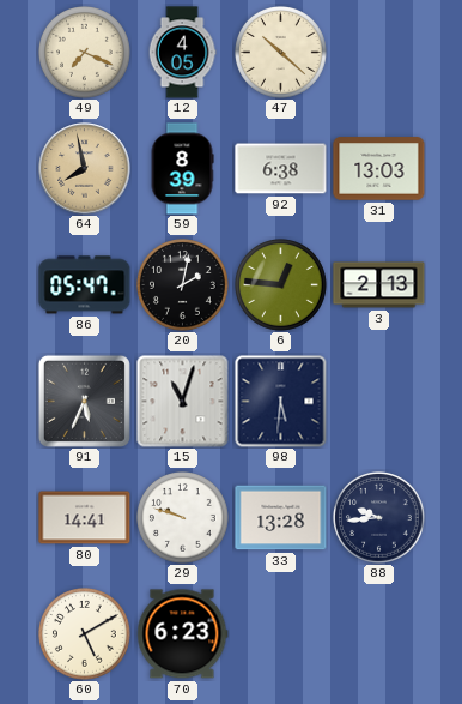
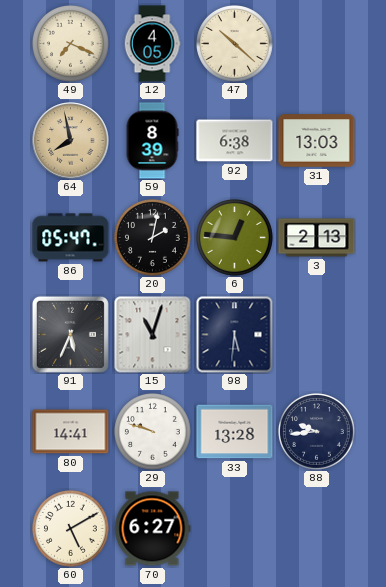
70: 6:23 -> 6:27 (152, 529)
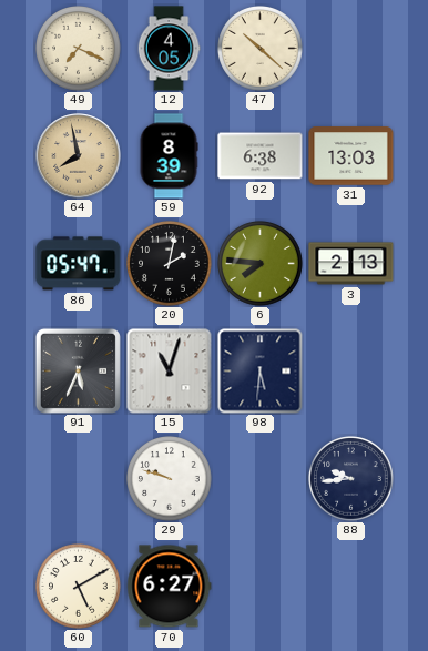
6: 12:46 -> 7:46 (261, 264)
80: 14:41 -> none (71, 432)
33: 13:28 -> none (235, 432)
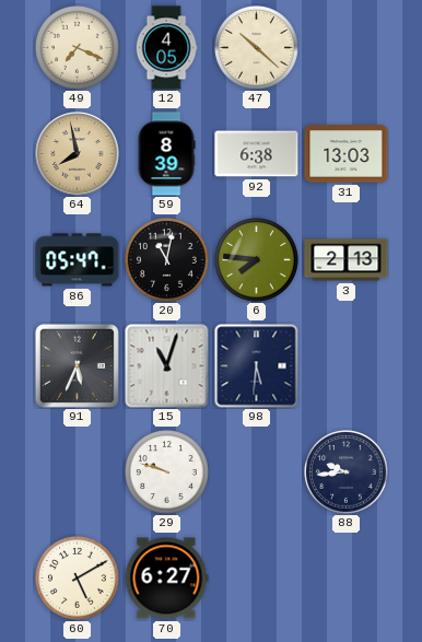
20: 2:02 -> 11:02 (167, 260)
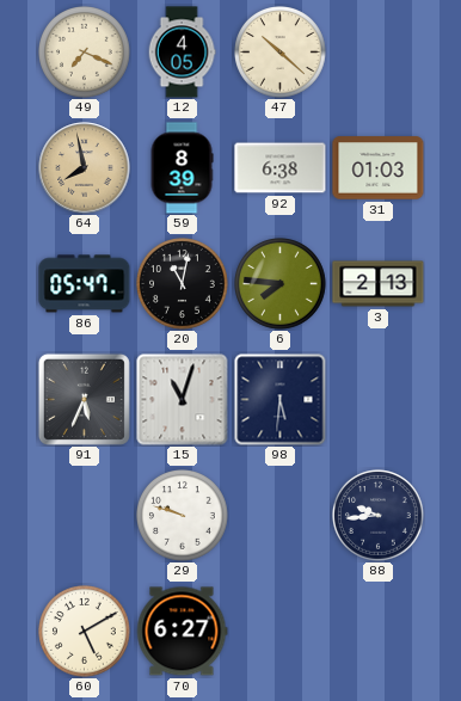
31: 13:03 -> 01:03 (379, 168)
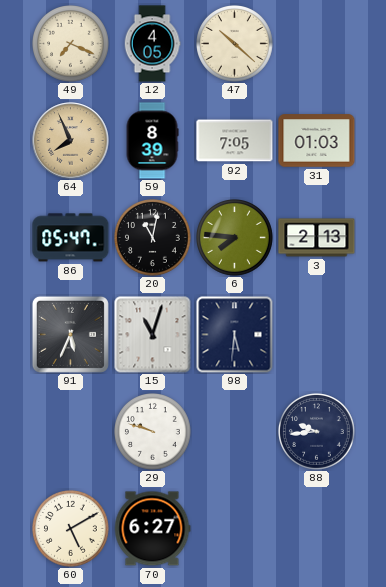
64: 7:58 -> 7:56 (71, 141)
92: 6:38 -> 7:05 (235, 141)
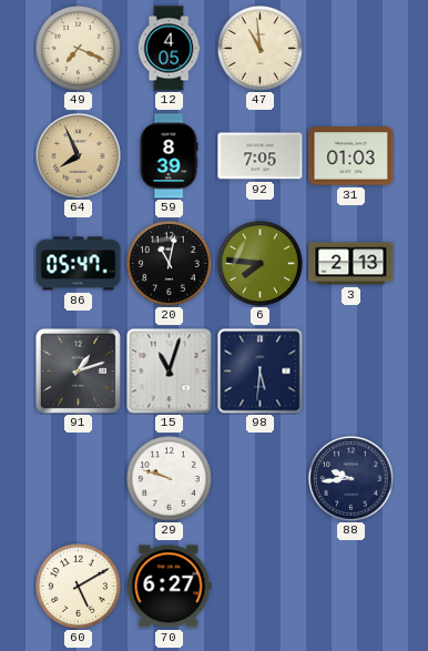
47: 10:22 -> 10:59 (261, 49)
91: 5:34 -> 1:12 (78, 370)
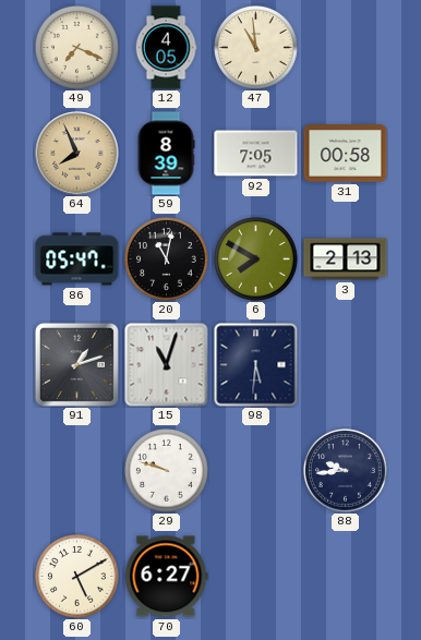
31: 01:03 -> 00:58 (346, 154)
6: 7:46 -> 7:50 (256, 259)
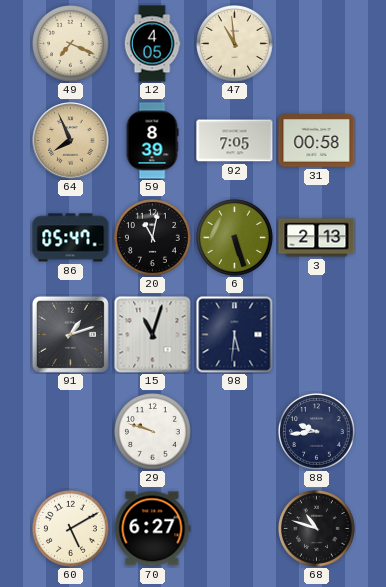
6: 7:50 -> 5:27 (235, 238)
68: none -> 10:48 (317, 529)
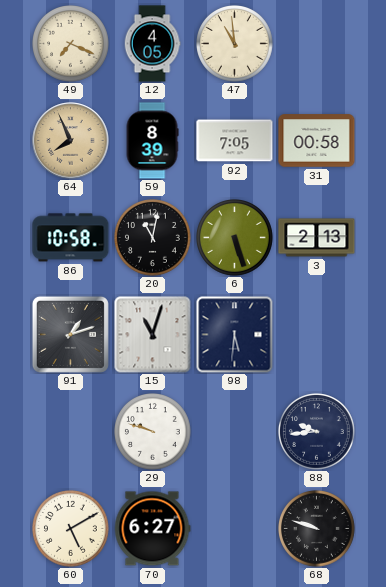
86: 05:47 -> 10:58 (71, 238)
68: 10:48 -> 9:48 (317, 529)
